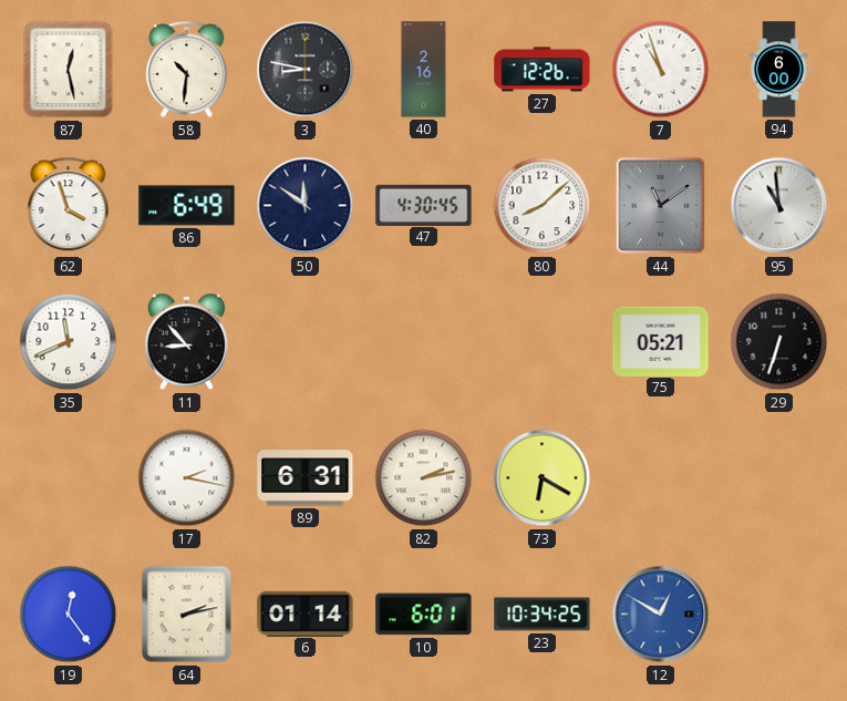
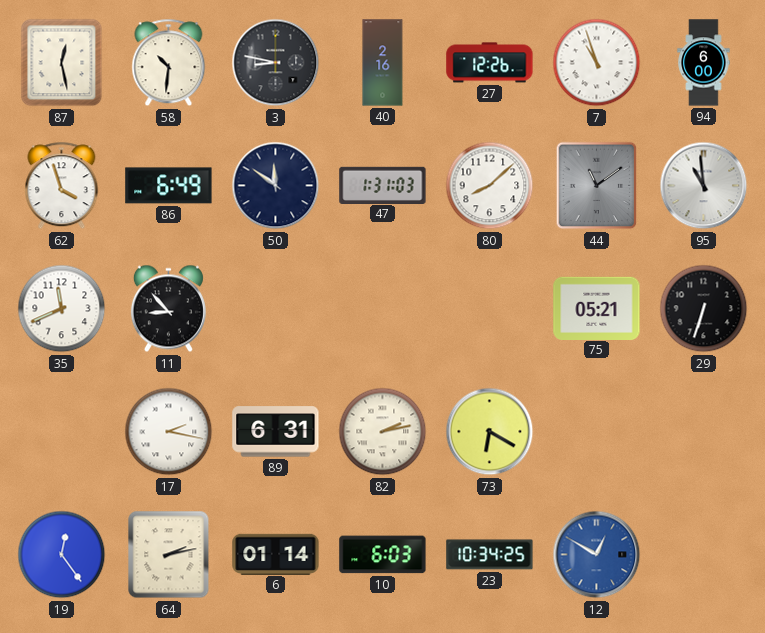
47: 4:30 -> 1:31 (383, 185)
10: 6:01 -> 6:03 (383, 555)
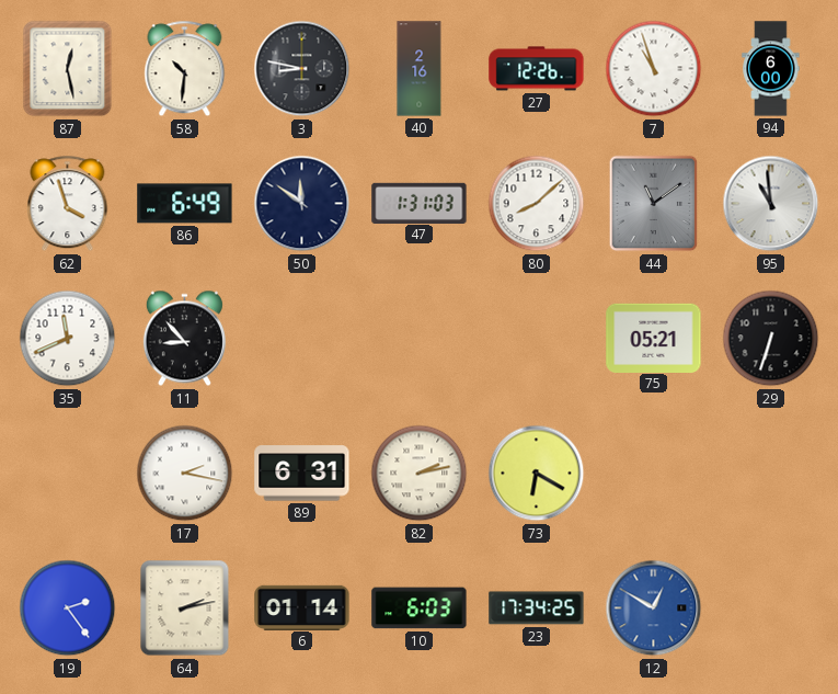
19: 12:24 -> 2:24 (68, 608)
23: 10:34 -> 17:34 (537, 608)
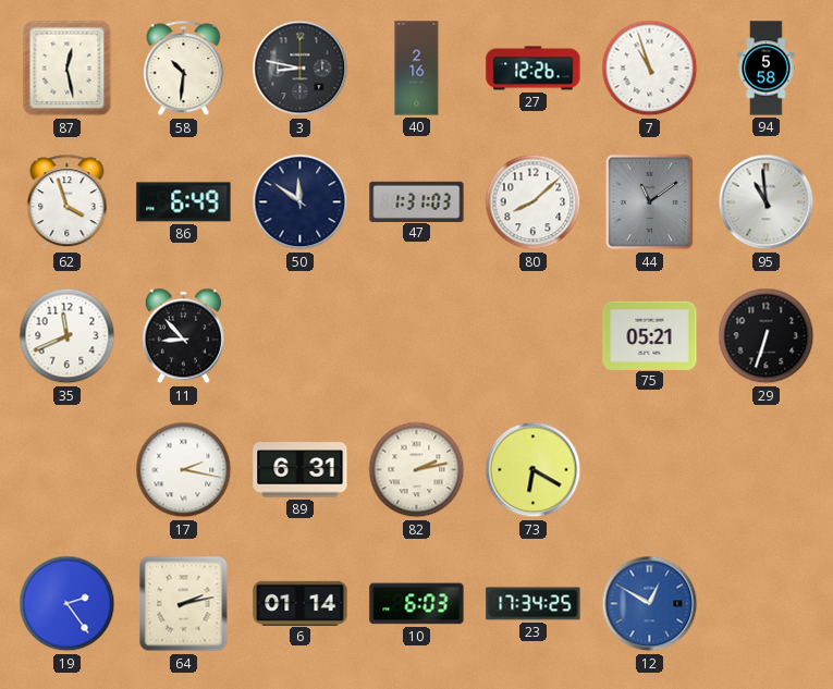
94: 6:00 -> 5:58 (767, 69)
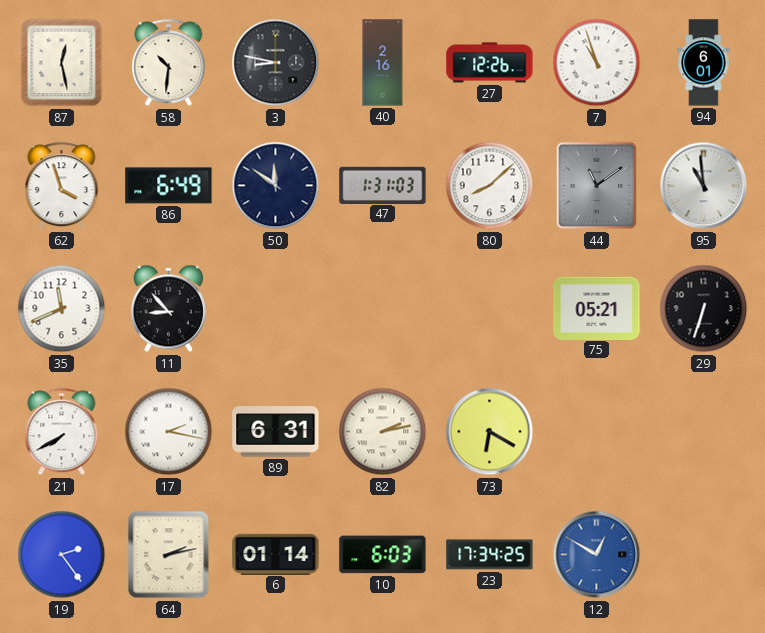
94: 5:58 -> 6:01 (704, 63)
21: none -> 7:40 (62, 432)
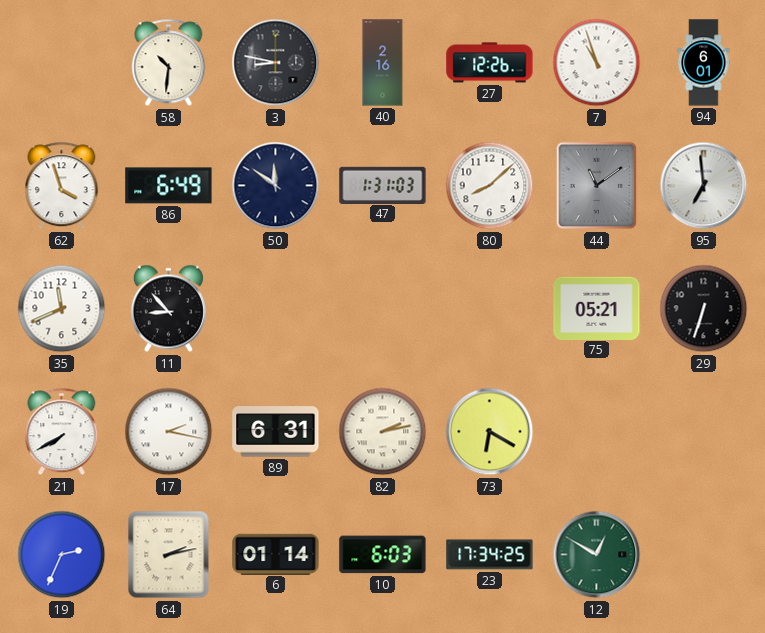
87: 12:28 -> none (62, 63)
95: 10:59 -> 6:59 (704, 186)
19: 2:24 -> 2:34 (62, 555)
12 dial: blue -> green (597, 555)
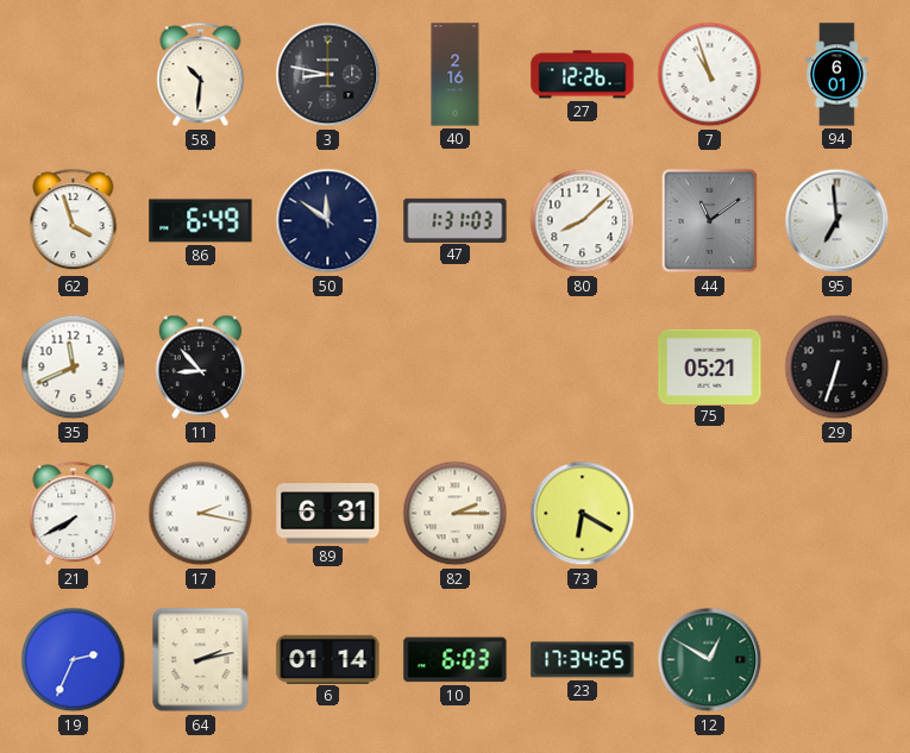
82: 2:13 -> 2:15 (456, 514)
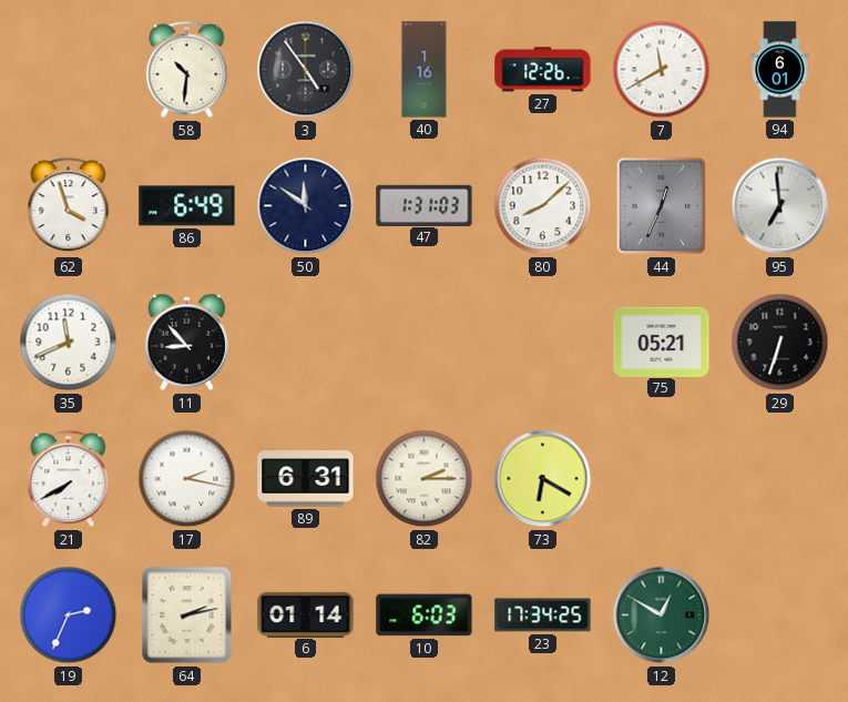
3: 8:47 -> 4:54 (306, 70)
40: 2:16 -> 1:16 (425, 70)
7: 10:57 -> 11:40 (662, 70)
44: 11:09 -> 12:34 (662, 206)
